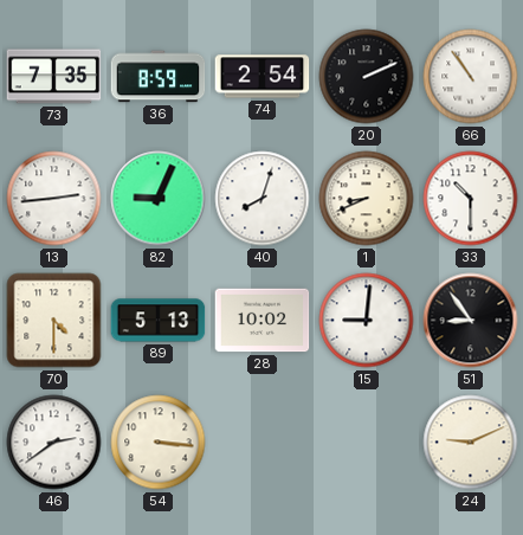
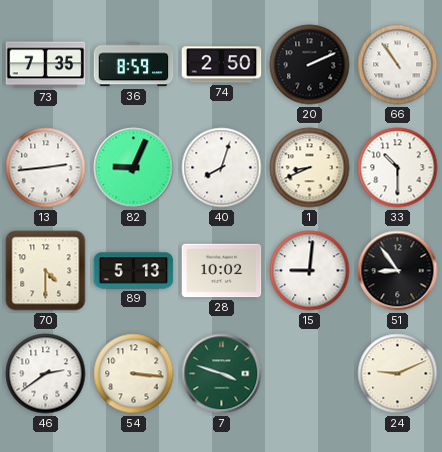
74: 2:54 -> 2:50 (222, 65)
7: none -> 3:48 (222, 374)
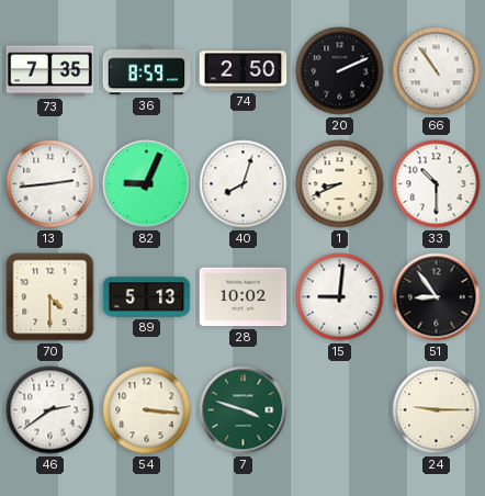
24: 9:11 -> 9:15 (437, 410)
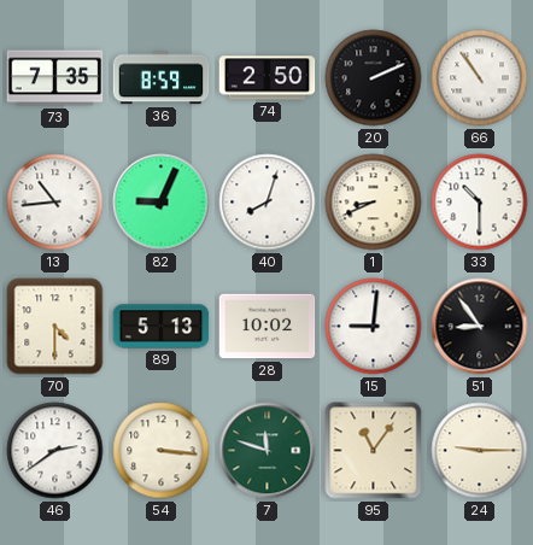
13: 2:44 -> 10:44 (55, 203)
7: 3:48 -> 11:48 (268, 451)
95: none -> 11:06 (374, 451)
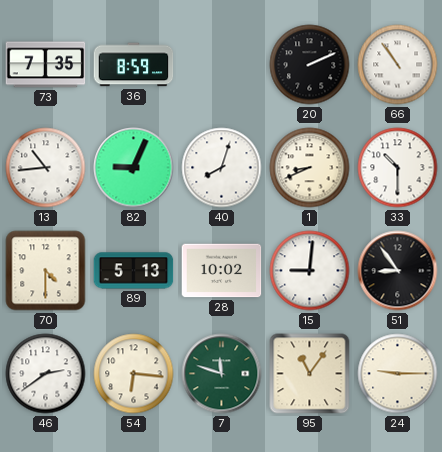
74: 2:50 -> none (268, 78)
54: 3:16 -> 6:16 (134, 374)
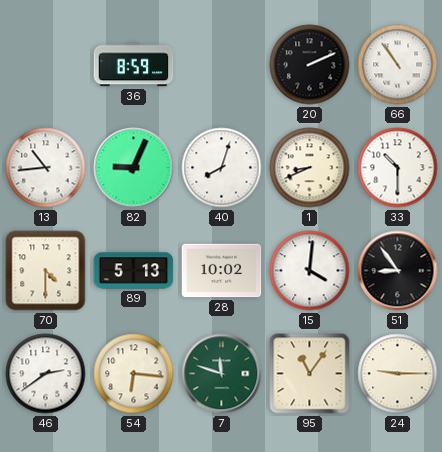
73: 7:35 -> none (46, 65)
15: 9:01 -> 4:01 (310, 271)
